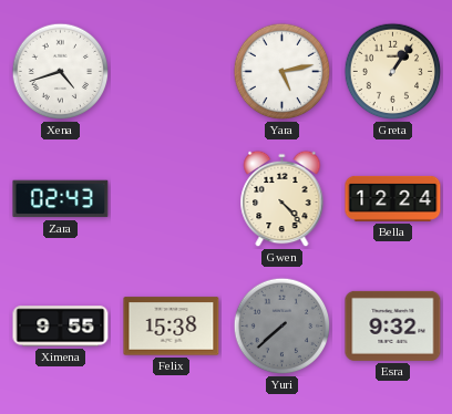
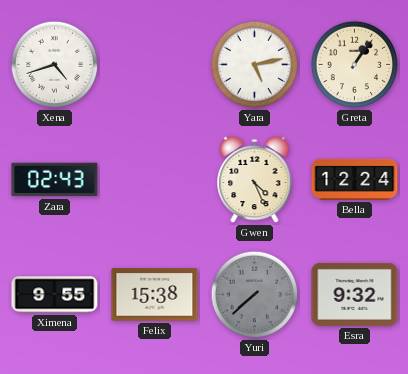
Gwen: 4:23 -> 4:26 (255, 180)
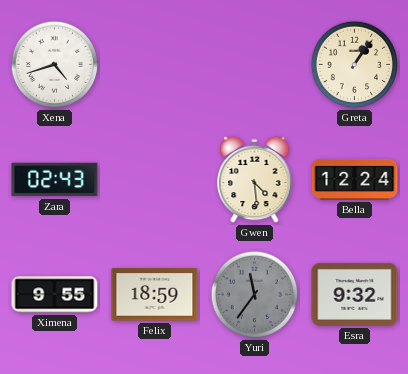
Yara: 5:13 -> none (255, 65)
Gwen: 4:26 -> 4:29 (255, 180)
Felix: 15:38 -> 18:59 (155, 295)
Yuri: 7:38 -> 11:36 (255, 295)
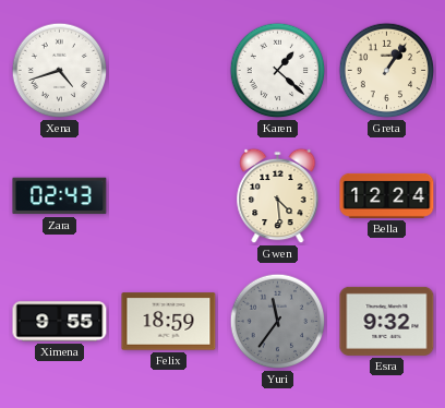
Karen: none -> 1:22 (278, 71)
